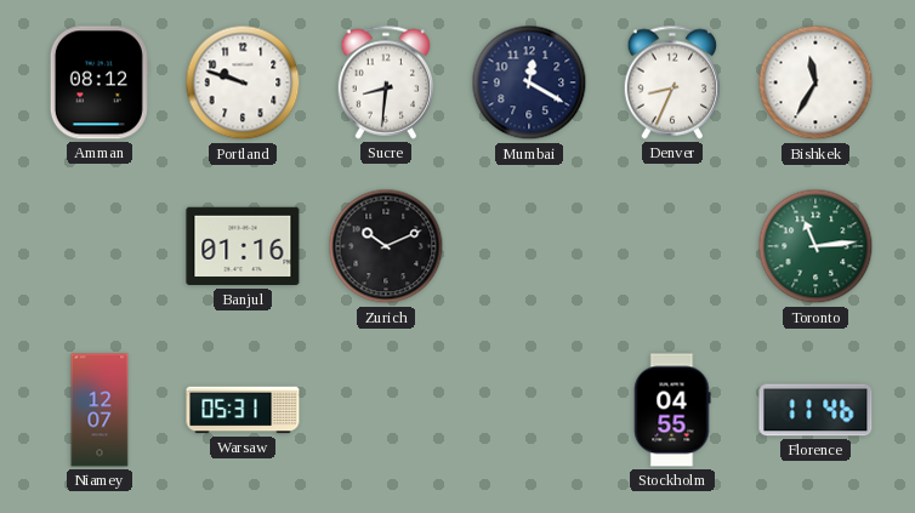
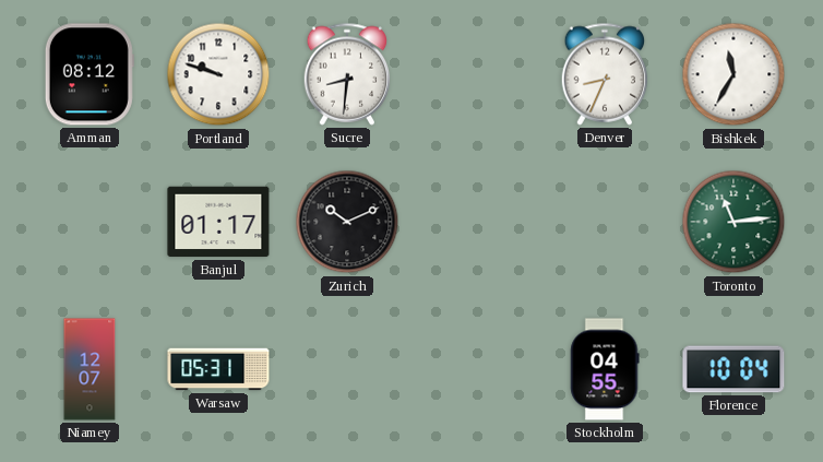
Mumbai: 12:20 -> none (529, 82)
Banjul: 01:16 -> 01:17 (218, 222)
Florence: 11:46 -> 10:04 (733, 369)
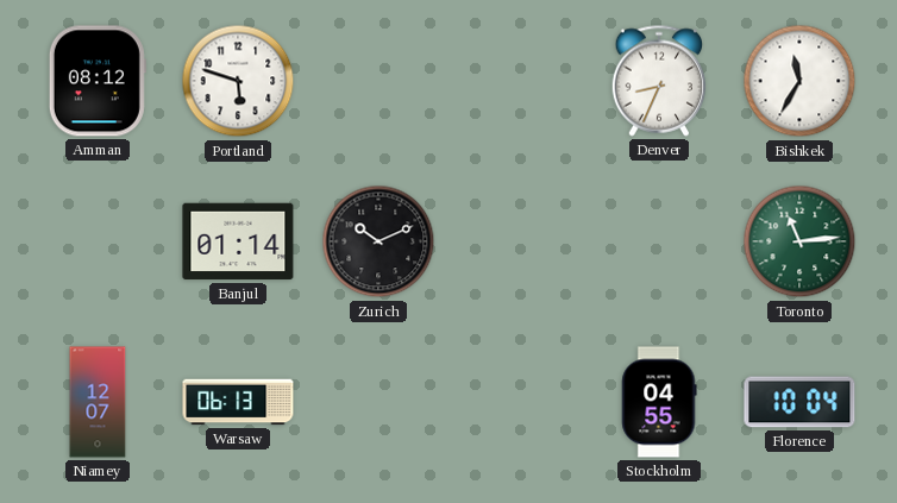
Portland: 9:48 -> 5:48 (238, 81)
Sucre: 8:31 -> none (347, 74)
Banjul: 01:17 -> 01:14 (238, 241)
Warsaw: 05:31 -> 06:13 (238, 402)
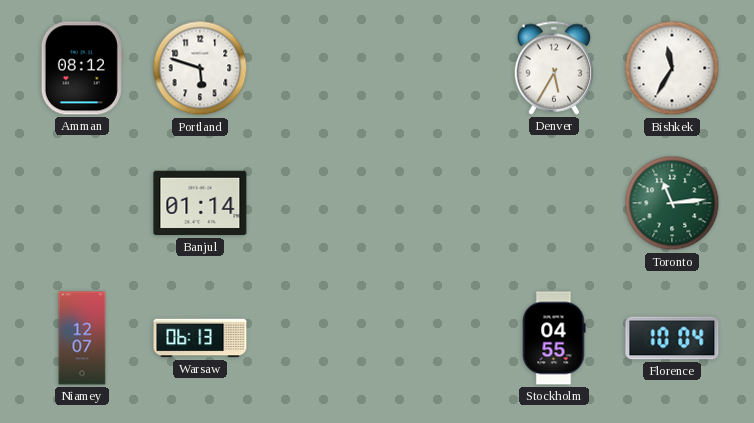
Denver: 8:34 -> 5:35 (554, 68)
Zurich: 10:11 -> none (378, 241)
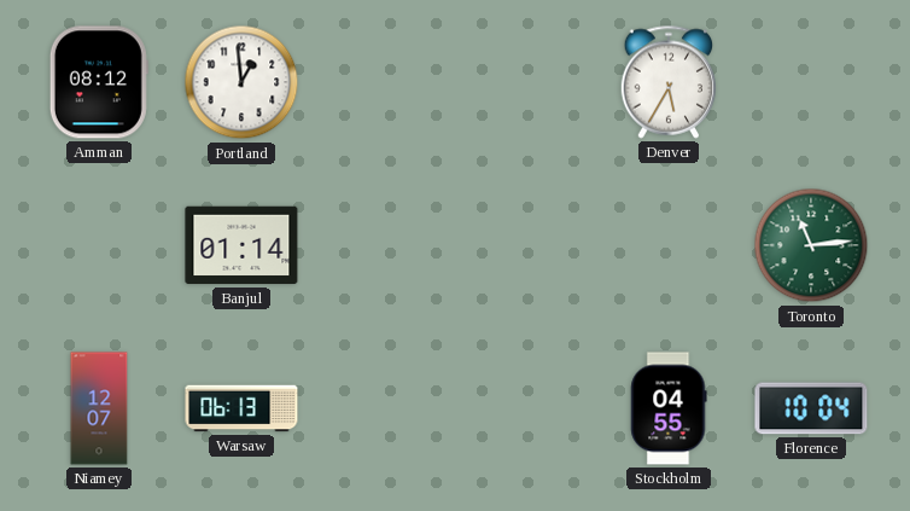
Portland: 5:48 -> 12:59 (241, 82)
Bishkek: 11:35 -> none (672, 68)
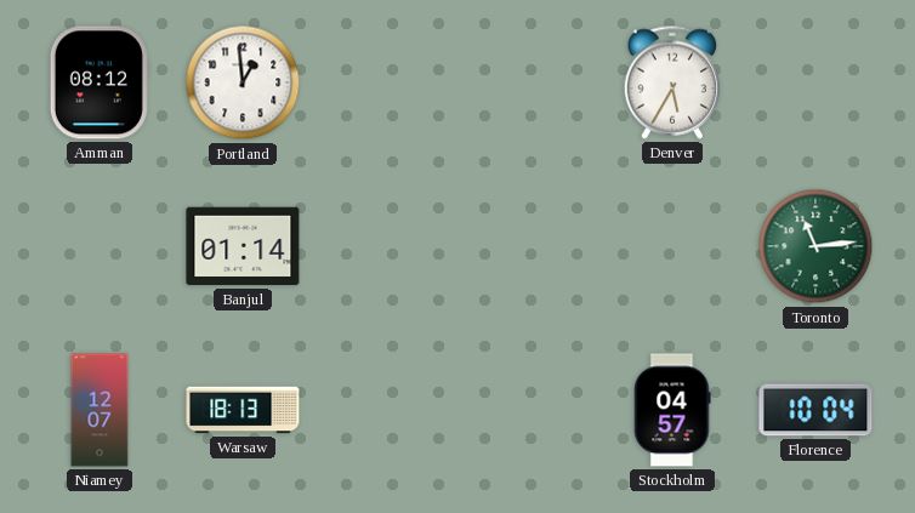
Warsaw: 06:13 -> 18:13 (243, 410)
Stockholm: 04:55 -> 04:57 (672, 410)
